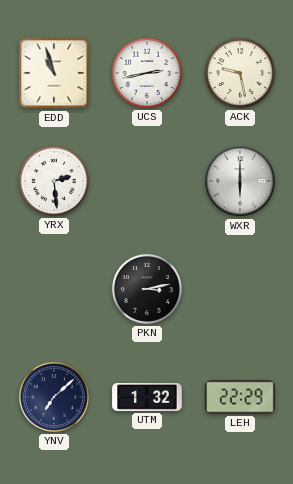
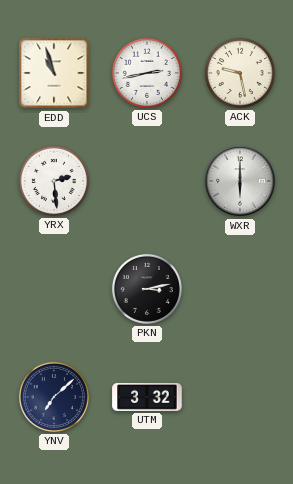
UTM: 1:32 -> 3:32 (147, 397)
LEH: 22:29 -> none (240, 397)
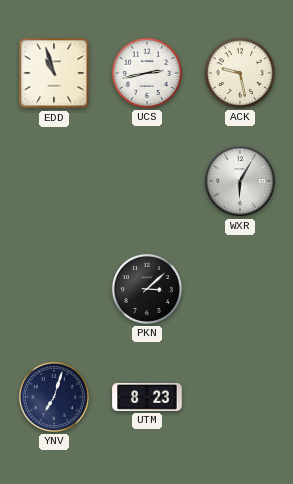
YRX: 2:29 -> none (54, 181)
WXR: 6:00 -> 6:05 (240, 181)
PKN: 3:13 -> 3:08 (147, 289)
YNV: 7:08 -> 7:03 (54, 397)
UTM: 3:32 -> 8:23 (147, 397)
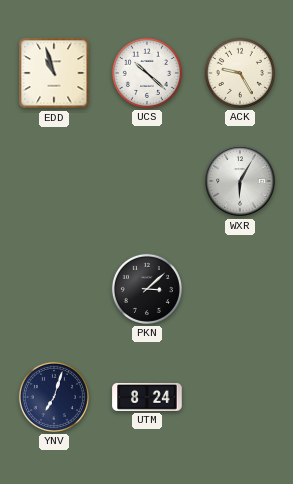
UCS: 2:43 -> 10:22 (147, 73)
ACK: 9:28 -> 9:25 (240, 73)
UTM: 8:23 -> 8:24 (147, 397)
